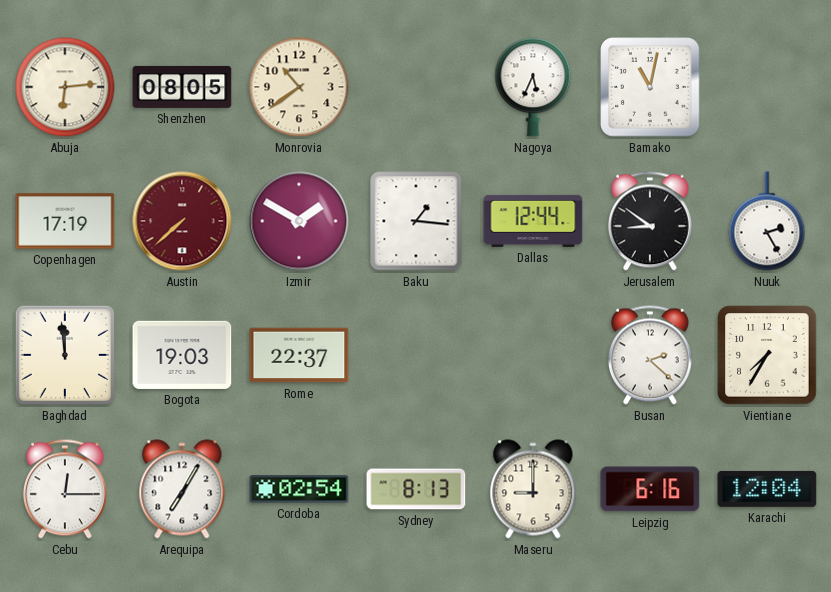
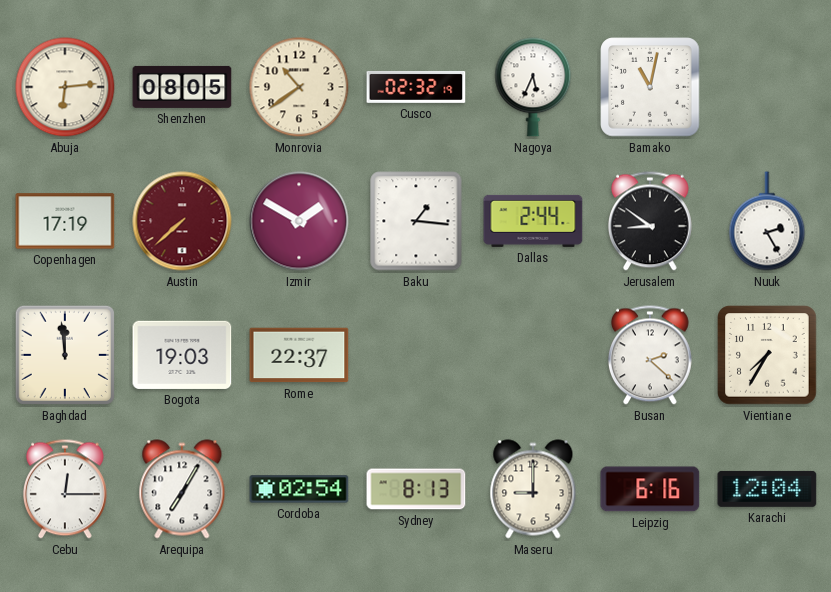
Cusco: none -> 02:32 (416, 87)
Dallas: 12:44 -> 2:44 (533, 221)
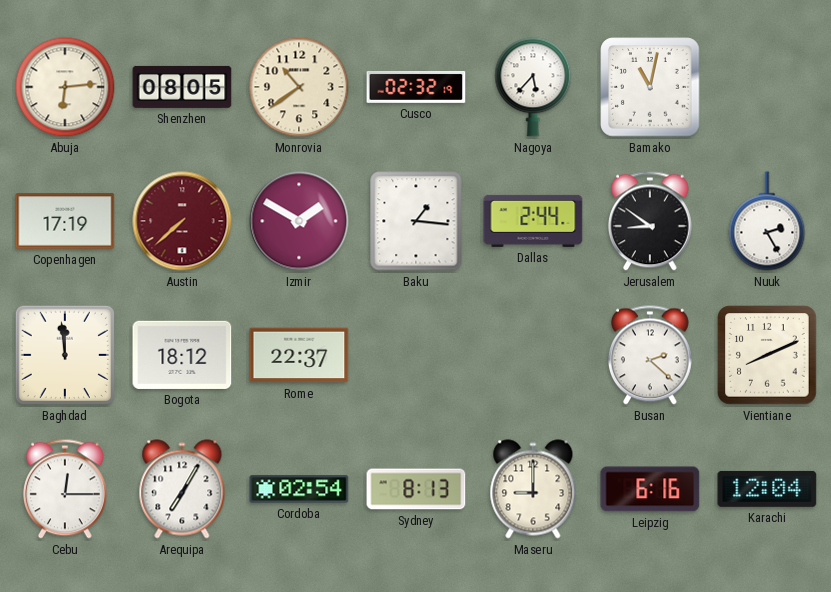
Nagoya: 5:34 -> 5:37 (533, 87)
Bogota: 19:03 -> 18:12 (182, 355)
Vientiane: 7:35 -> 8:11 (767, 355)
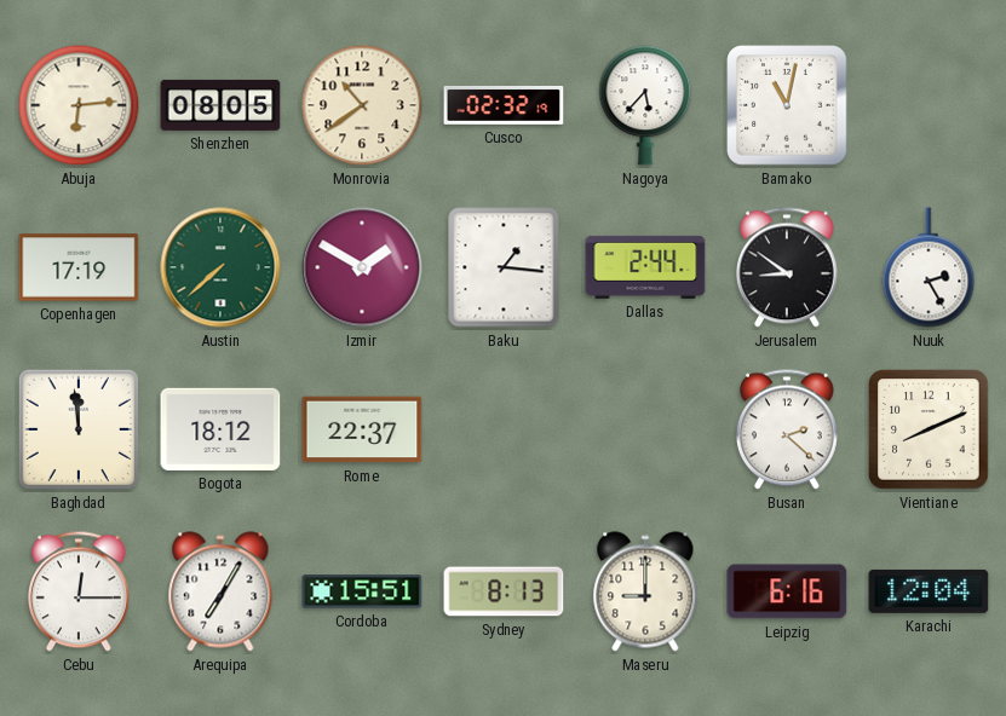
Austin dial: burgundy -> green (220, 267)
Cordoba: 02:54 -> 15:51 (362, 591)
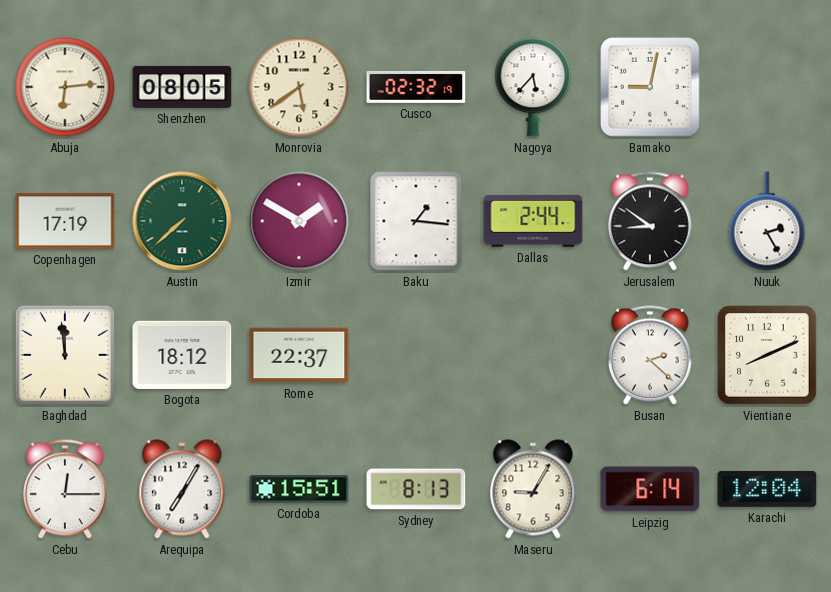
Monrovia: 10:39 -> 5:39 (299, 87)
Bamako: 11:02 -> 9:02 (650, 87)
Maseru: 9:00 -> 9:05 (533, 489)
Leipzig: 6:16 -> 6:14 (650, 489)
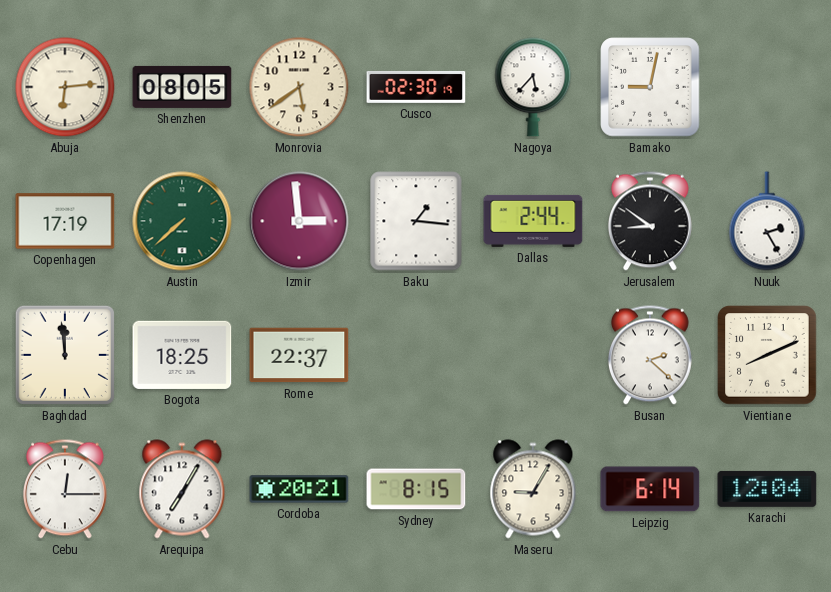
Cusco: 02:32 -> 02:30 (416, 87)
Izmir: 1:50 -> 2:59 (299, 221)
Bogota: 18:12 -> 18:25 (182, 355)
Cordoba: 15:51 -> 20:21 (299, 489)
Sydney: 8:13 -> 8:15 (416, 489)
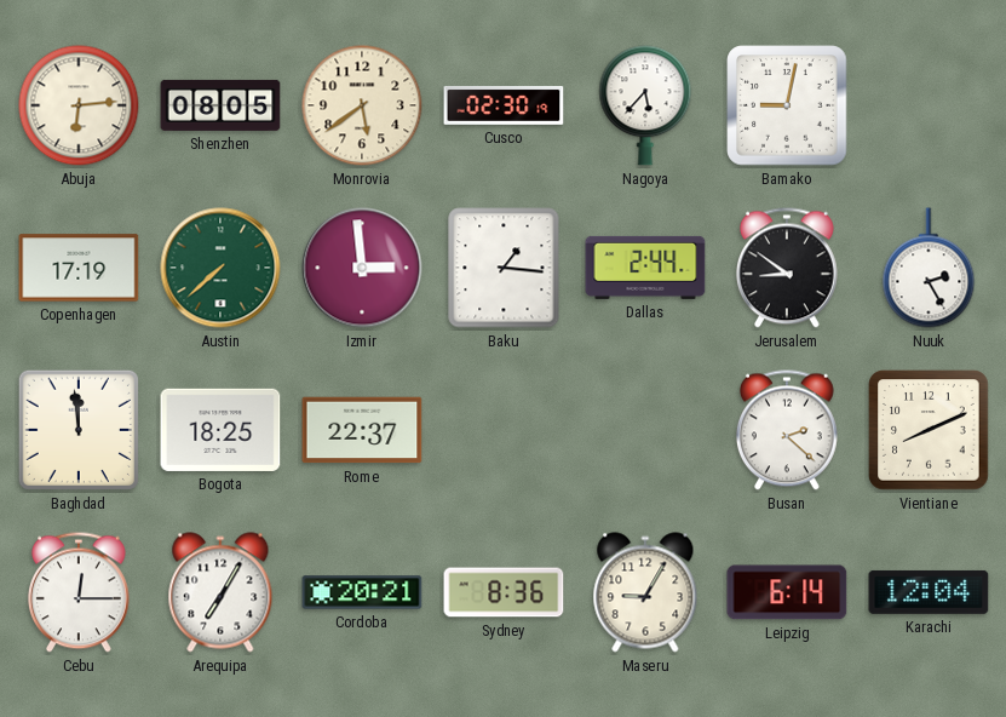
Sydney: 8:15 -> 8:36 (504, 592)
